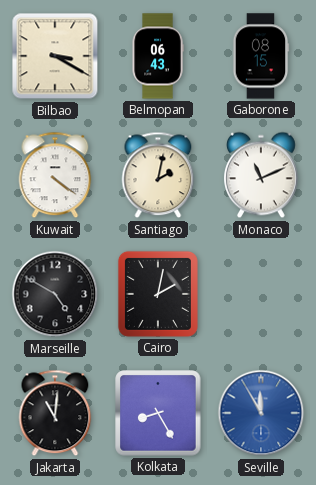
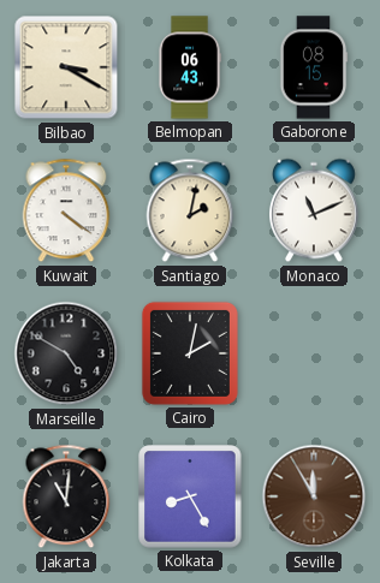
Seville dial: blue -> brown (314, 496)
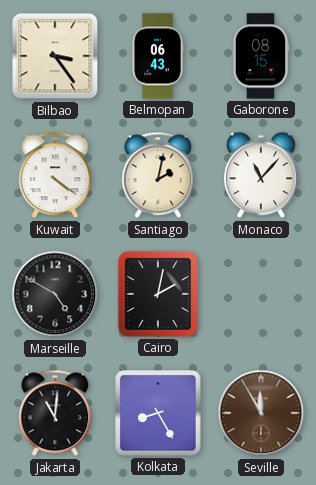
Bilbao: 3:20 -> 3:24 (55, 56)
Monaco: 11:11 -> 11:07 (262, 175)
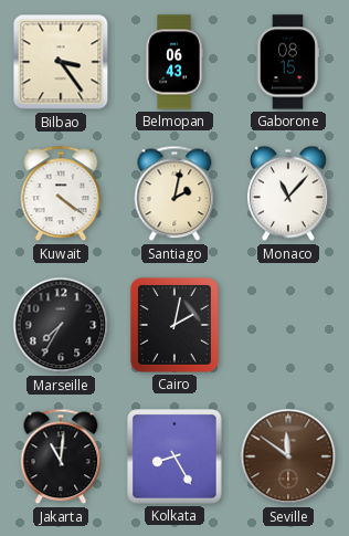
Marseille: 4:50 -> 7:35 (61, 325)
Seville: 11:55 -> 11:51 (288, 456)
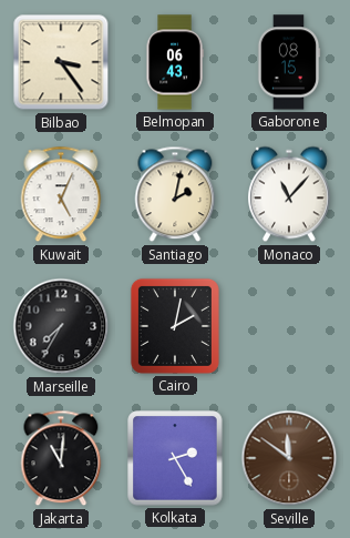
Kuwait: 4:21 -> 5:04 (61, 194)
Kolkata: 8:25 -> 2:25 (175, 458)
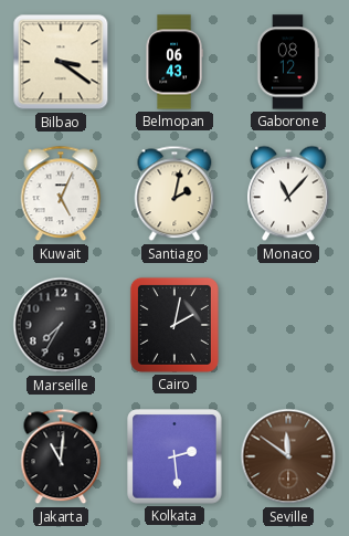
Bilbao: 3:24 -> 3:21 (61, 62)
Gaborone: 08:15 -> 08:12 (288, 62)
Kolkata: 2:25 -> 2:29 (174, 456)
